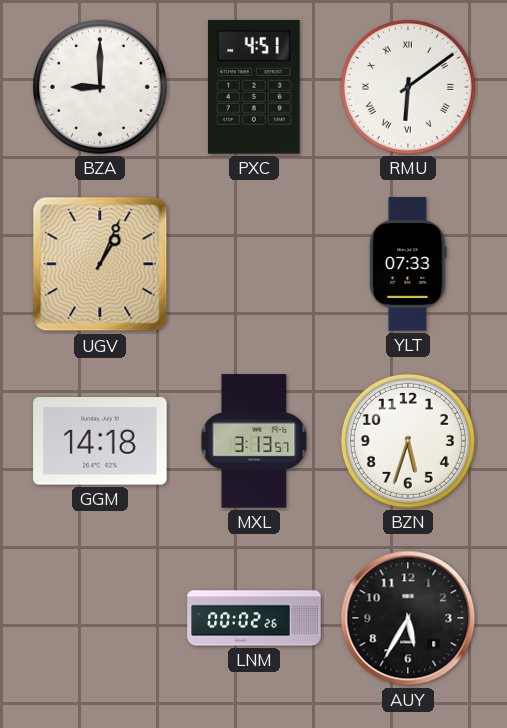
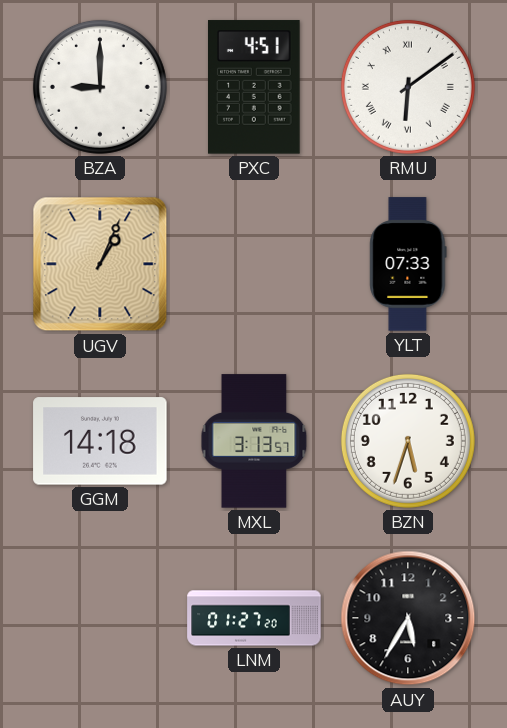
LNM: 00:02 -> 01:27 (254, 618)
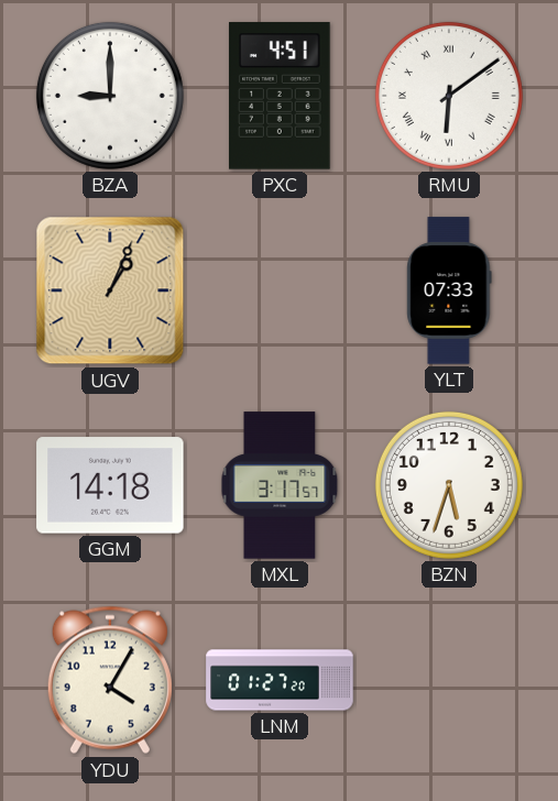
MXL: 3:13 -> 3:17 (280, 485)
YDU: none -> 4:05 (110, 680)
AUY: 5:35 -> none (408, 618)
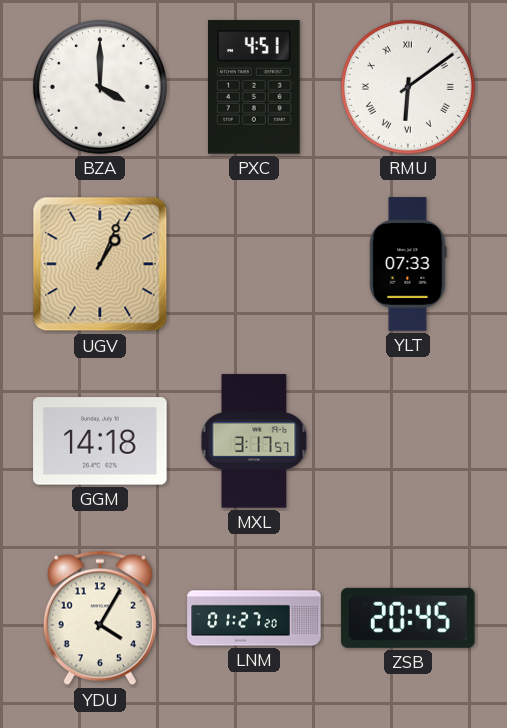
BZA: 9:00 -> 4:00 (100, 87)
BZN: 5:33 -> none (449, 485)
ZSB: none -> 20:45 (408, 618)
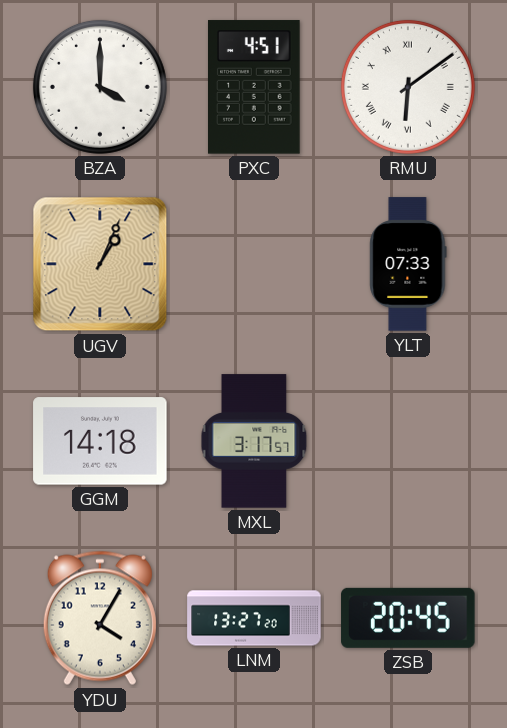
LNM: 01:27 -> 13:27 (254, 618)
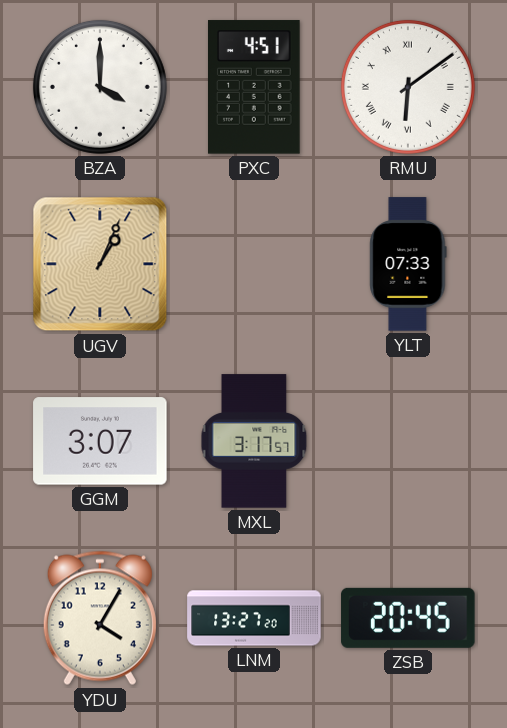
GGM: 14:18 -> 3:07 (100, 441)
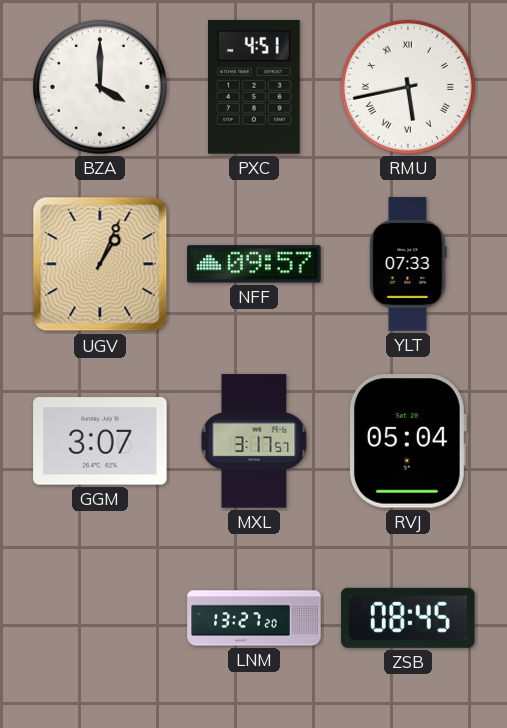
RMU: 6:09 -> 5:43 (408, 87)
NFF: none -> 09:57 (254, 264)
RVJ: none -> 05:04 (407, 441)
YDU: 4:05 -> none (100, 618)
ZSB: 20:45 -> 08:45 (408, 618)
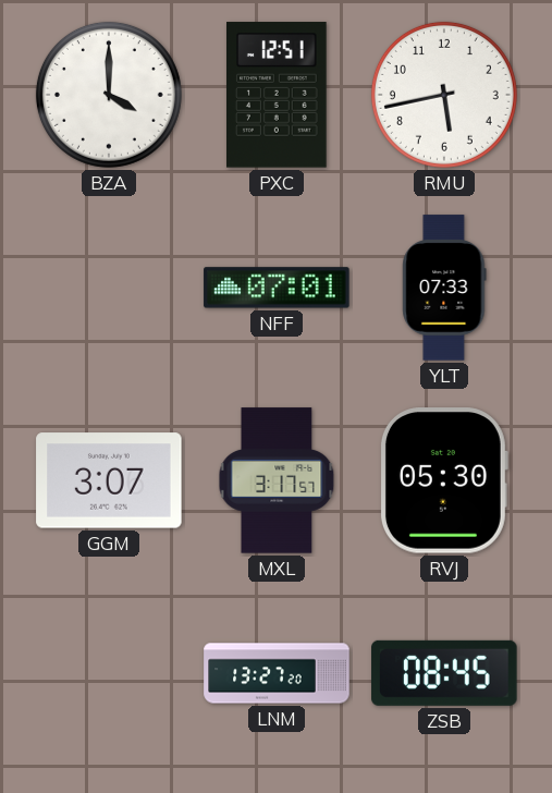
PXC: 4:51 -> 12:51 (278, 95)
RMU numerals: Roman -> Arabic (444, 95)
UGV: 1:04 -> none (100, 264)
NFF: 09:57 -> 07:01 (277, 288)
RVJ: 05:04 -> 05:30 (443, 480)
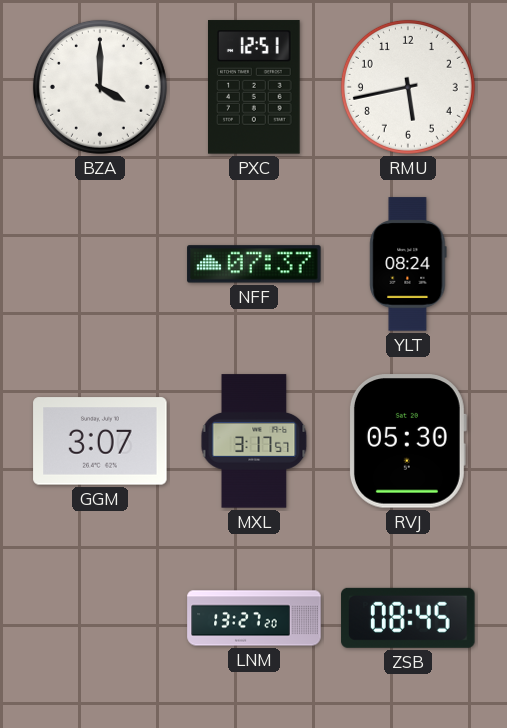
NFF: 07:01 -> 07:37 (254, 264)
YLT: 07:33 -> 08:24 (408, 264)
